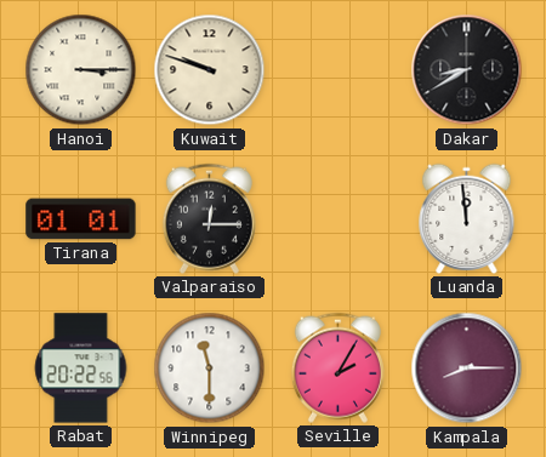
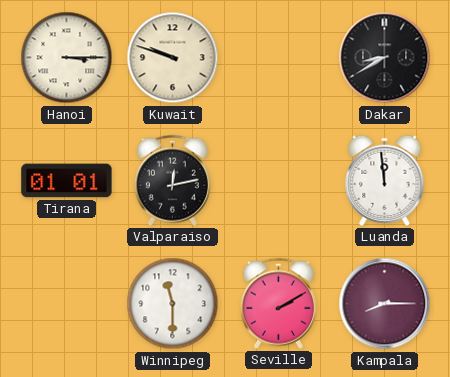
Valparaiso: 12:15 -> 12:13 (172, 180)
Rabat: 20:22 -> none (81, 369)
Seville: 2:05 -> 2:10 (278, 303)
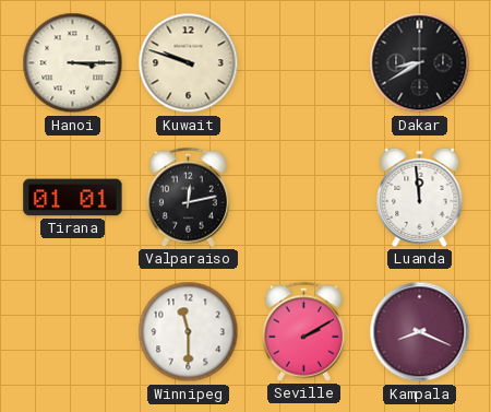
Kampala: 8:15 -> 8:19 (420, 332)
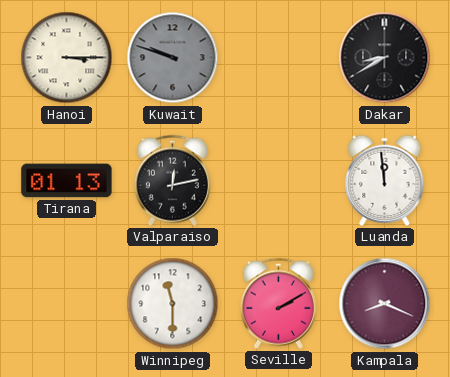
Kuwait dial: cream -> grey (173, 58)
Tirana: 01:01 -> 01:13 (67, 181)
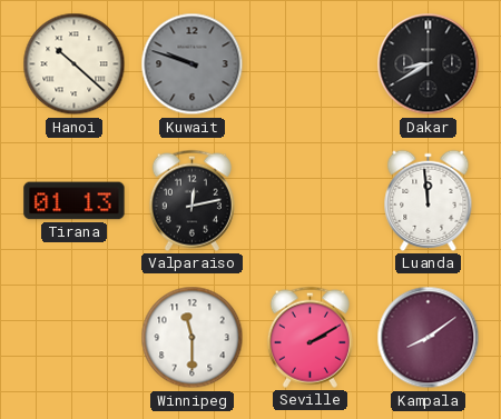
Hanoi: 3:15 -> 10:22 (75, 64)
Kampala: 8:19 -> 8:09 (429, 338)
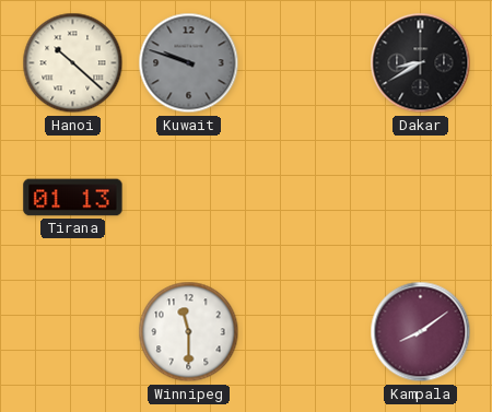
Valparaiso: 12:13 -> none (191, 200)
Luanda: 11:59 -> none (429, 200)
Seville: 2:10 -> none (310, 337)
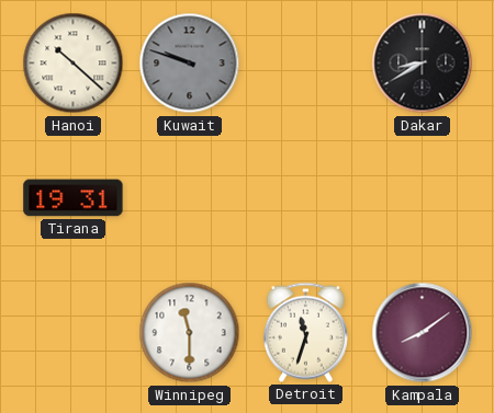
Tirana: 01:13 -> 19:31 (74, 198)
Detroit: none -> 11:33 (305, 332)
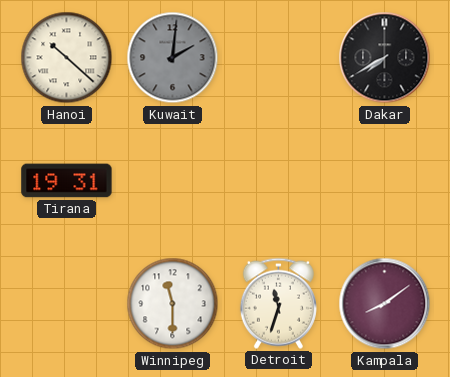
Kuwait: 9:48 -> 2:01 (173, 58)
Dakar: 8:40 -> 7:40 (385, 58)
